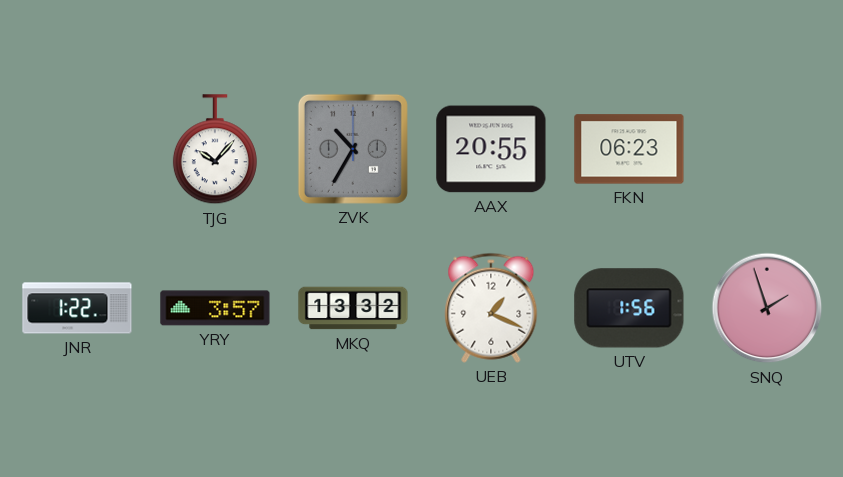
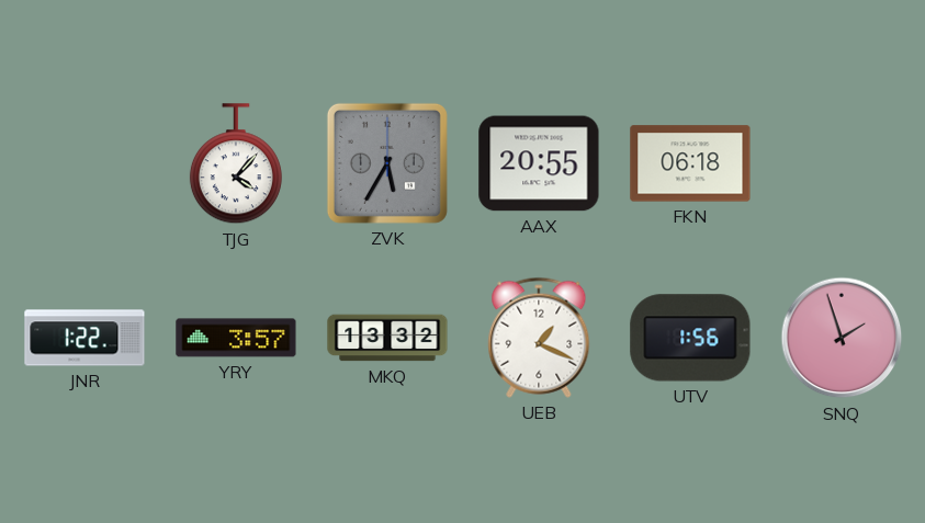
TJG: 10:07 -> 4:07 (236, 164)
ZVK: 10:35 -> 5:35 (387, 163)
FKN: 06:23 -> 06:18 (690, 163)
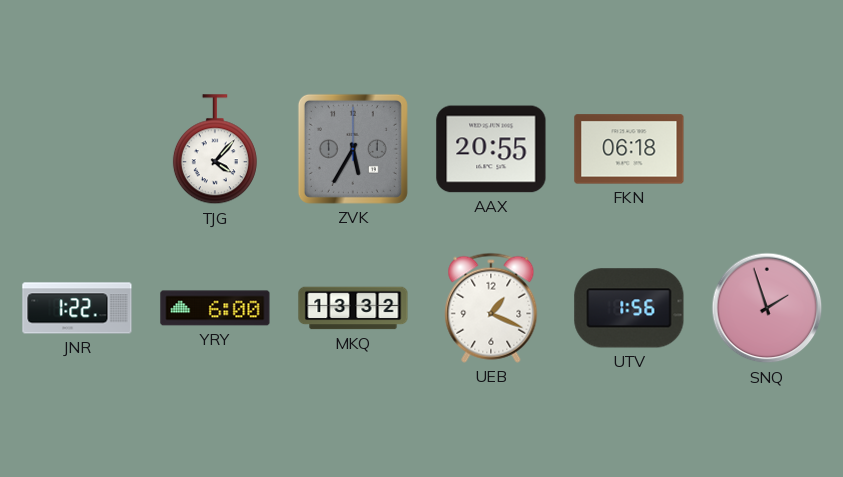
YRY: 3:57 -> 6:00 (215, 308)
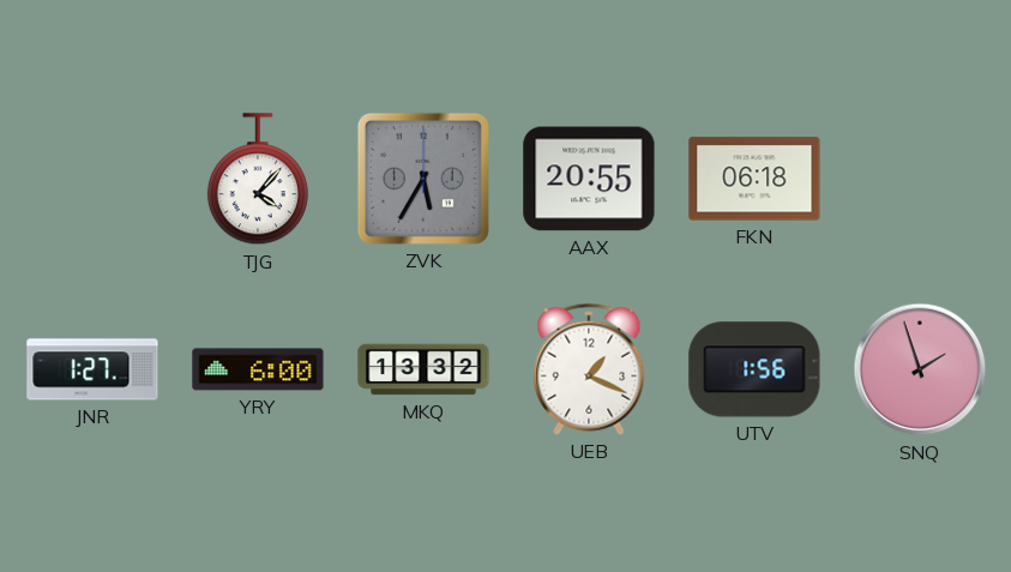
JNR: 1:22 -> 1:27 (92, 369)
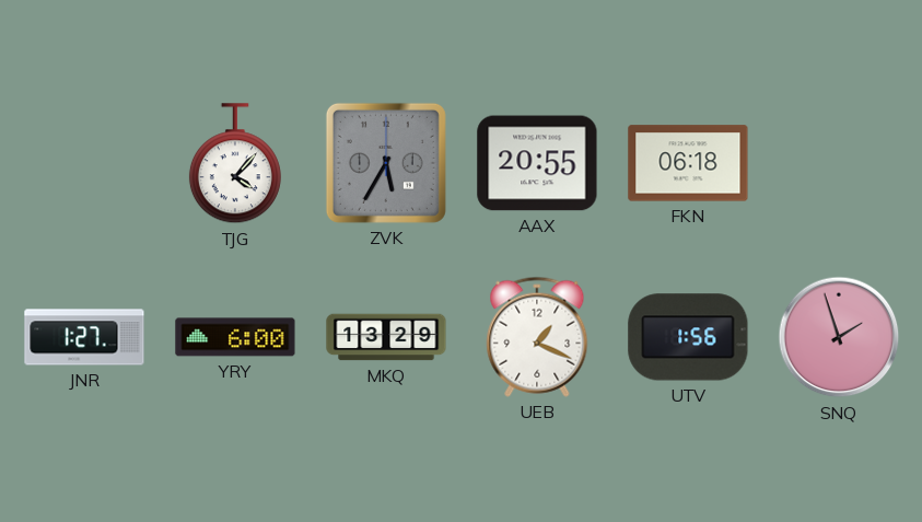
MKQ: 13:32 -> 13:29 (386, 337)
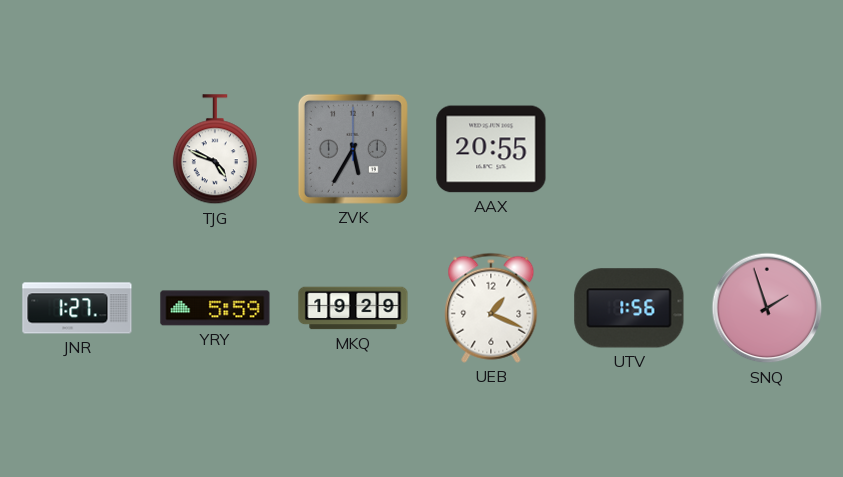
TJG: 4:07 -> 4:49 (215, 150)
FKN: 06:18 -> none (688, 163)
YRY: 6:00 -> 5:59 (215, 308)
MKQ: 13:29 -> 19:29 (353, 308)
